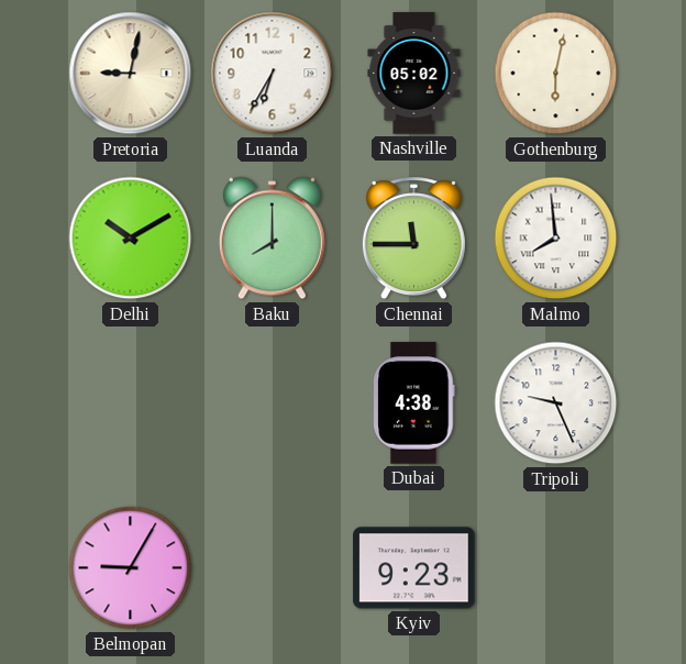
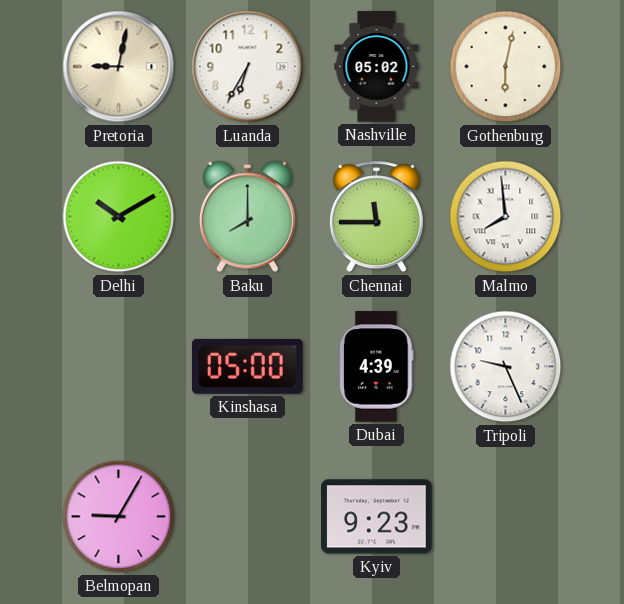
Kinshasa: none -> 05:00 (248, 366)
Dubai: 4:38 -> 4:39 (377, 367)
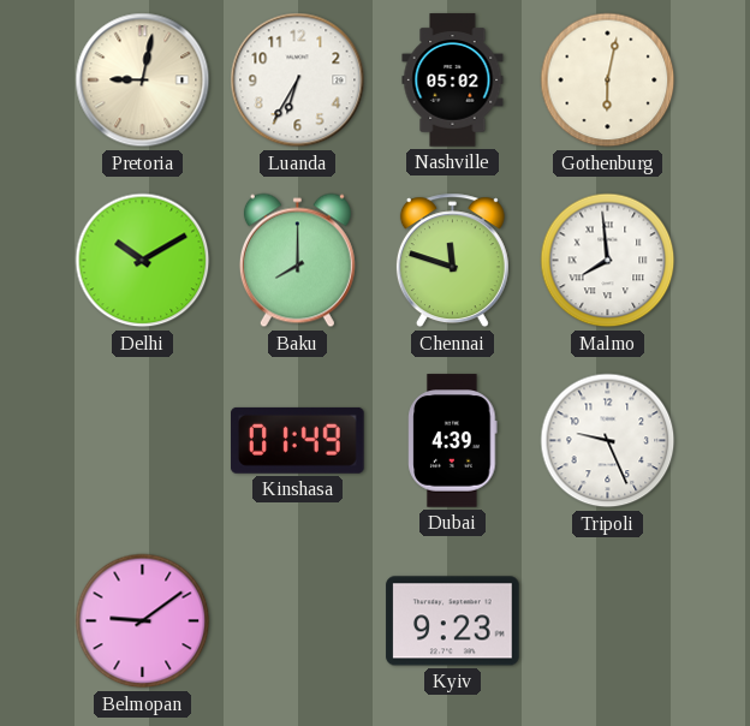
Chennai: 11:45 -> 11:48 (452, 261)
Kinshasa: 05:00 -> 01:49 (298, 440)
Belmopan: 9:05 -> 9:09 (143, 621)
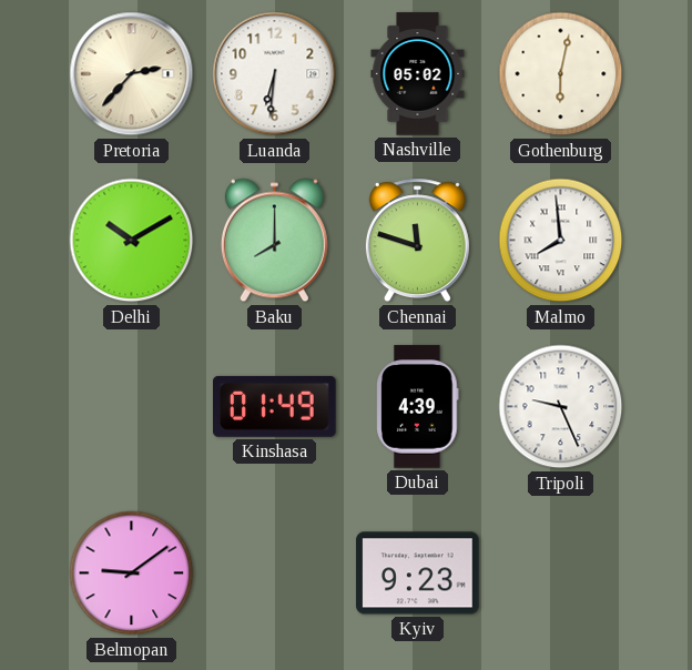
Pretoria: 9:02 -> 2:37 (132, 74)
Luanda: 6:35 -> 6:31 (275, 74)
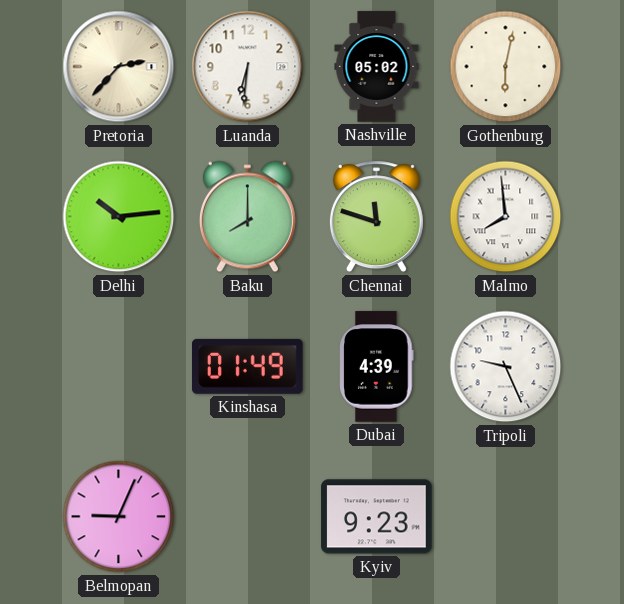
Delhi: 10:10 -> 10:14 (119, 217)
Belmopan: 9:09 -> 9:04 (119, 517)
